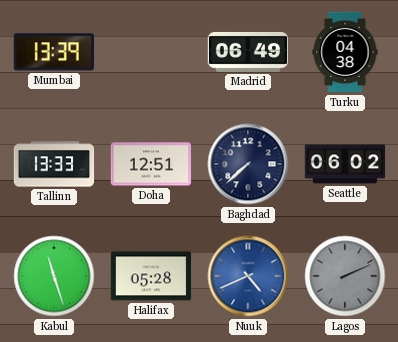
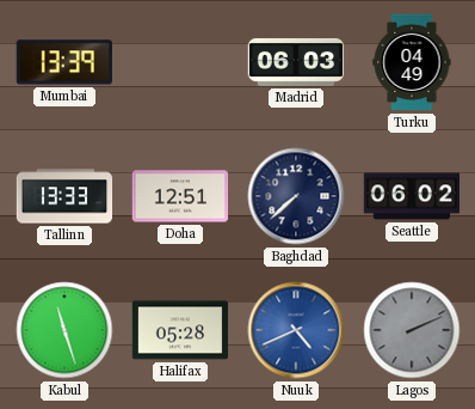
Madrid: 06:49 -> 06:03 (296, 62)
Turku: 04:38 -> 04:49 (412, 62)
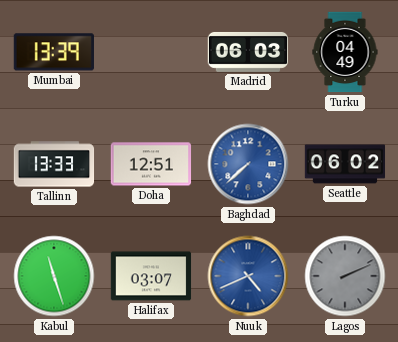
Baghdad dial: navy -> blue (248, 164)
Halifax: 05:28 -> 03:07 (151, 276)
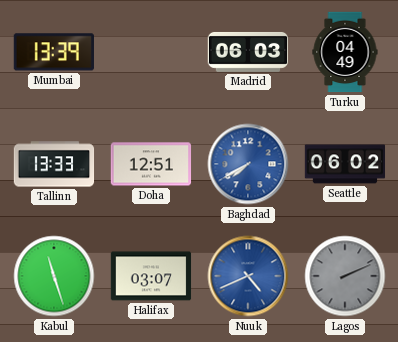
Baghdad: 7:38 -> 7:40 (248, 164)
